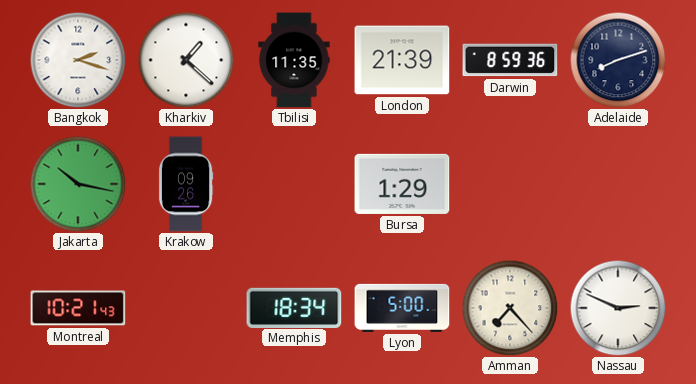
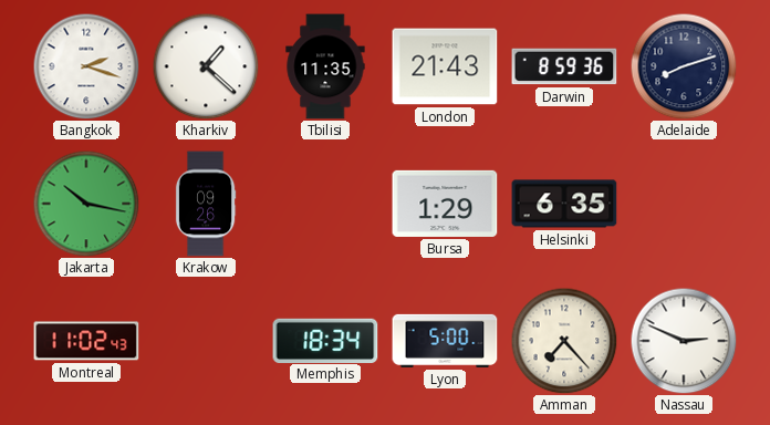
London: 21:39 -> 21:43 (445, 66)
Helsinki: none -> 6:35 (564, 204)
Montreal: 10:21 -> 11:02 (86, 341)
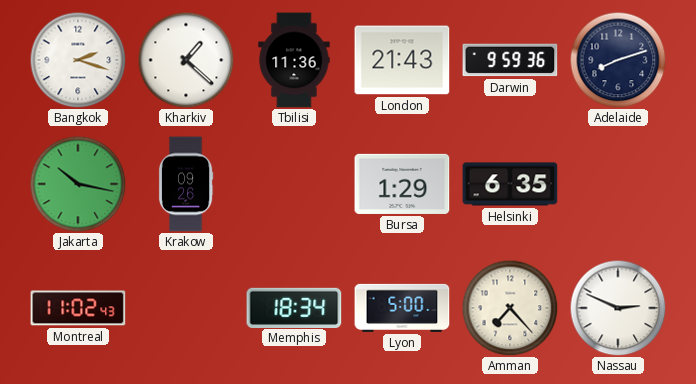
Tbilisi: 11:35 -> 11:36 (294, 60)
Darwin: 8:59 -> 9:59 (510, 60)
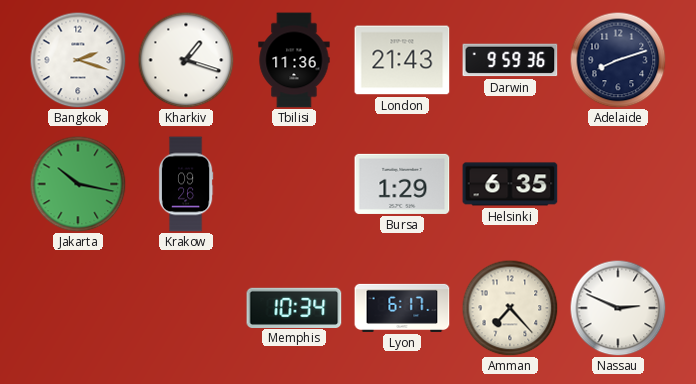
Kharkiv: 1:22 -> 1:18 (186, 60)
Montreal: 11:02 -> none (78, 308)
Memphis: 18:34 -> 10:34 (294, 307)
Lyon: 5:00 -> 6:17 (402, 308)
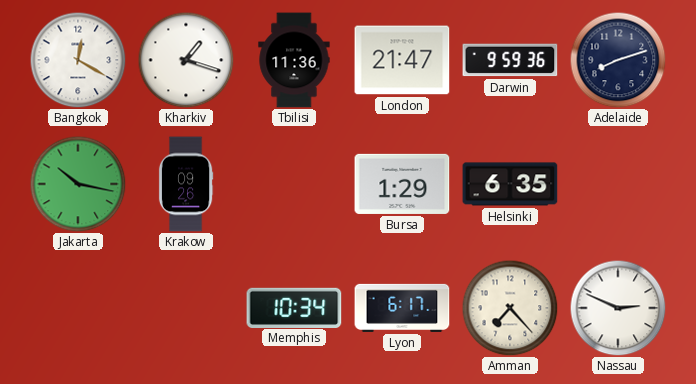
Bangkok: 2:18 -> 12:20 (78, 60)
London: 21:43 -> 21:47 (402, 60)
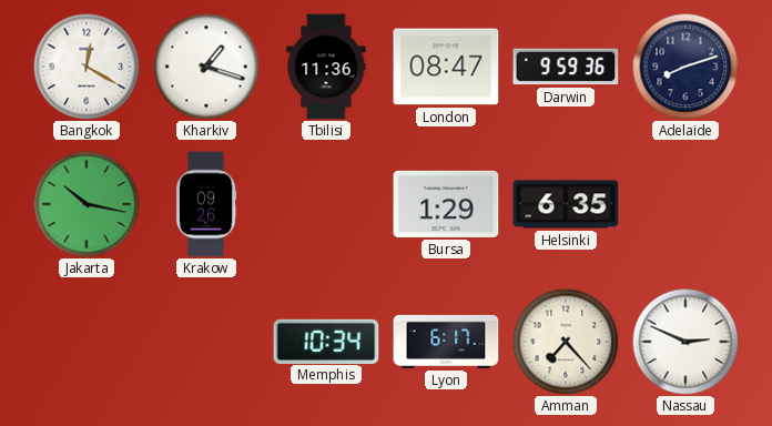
London: 21:47 -> 08:47 (446, 67)
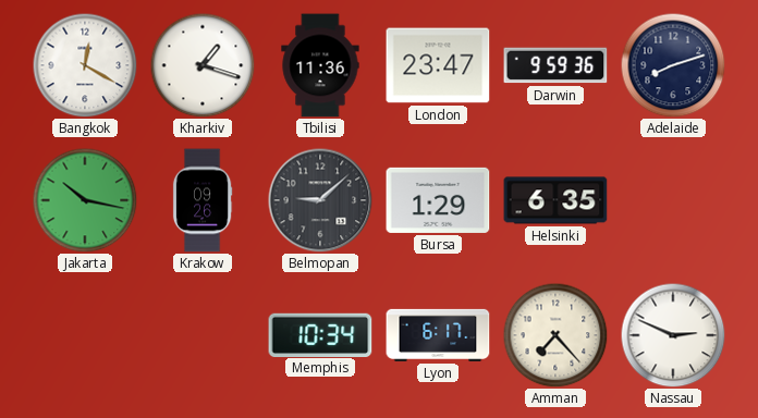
London: 08:47 -> 23:47 (438, 65)
Belmopan: none -> 9:08 (320, 200)
